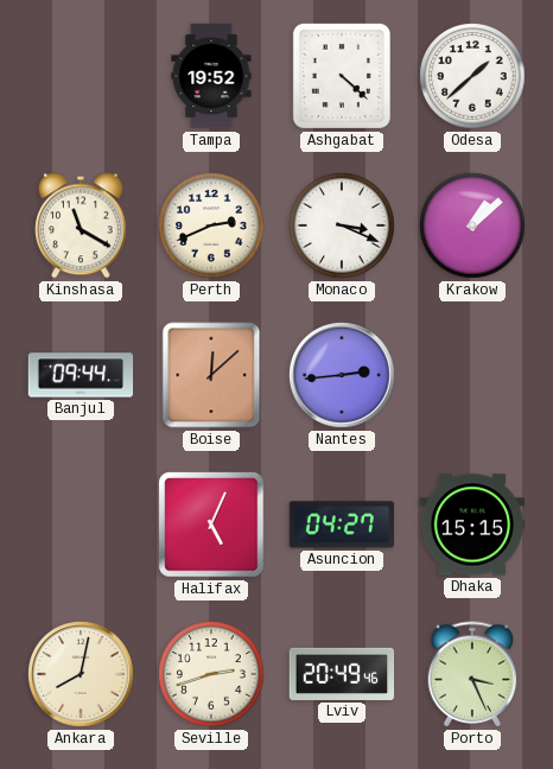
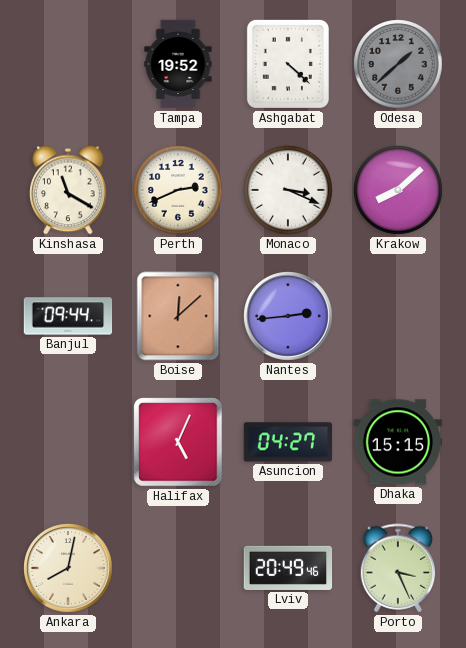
Odesa dial: white -> grey (398, 64)
Krakow: 1:08 -> 8:08 (398, 190)
Seville: 2:42 -> none (211, 674)
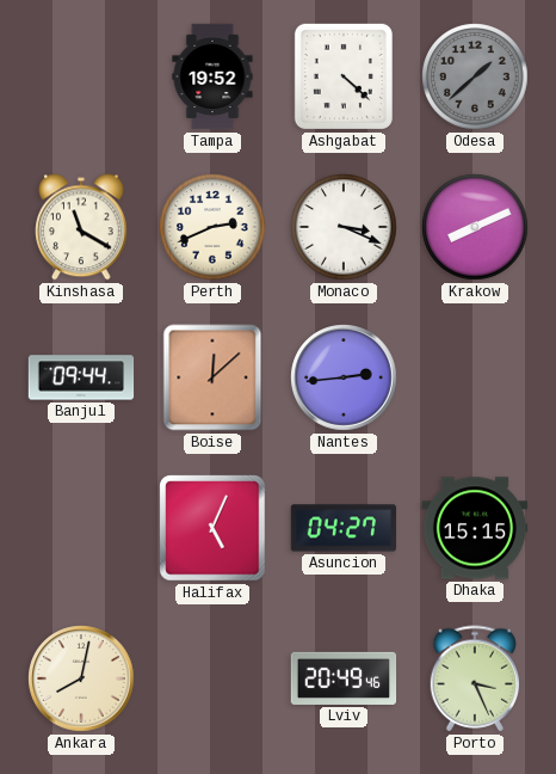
Krakow: 8:08 -> 8:11 (475, 227)
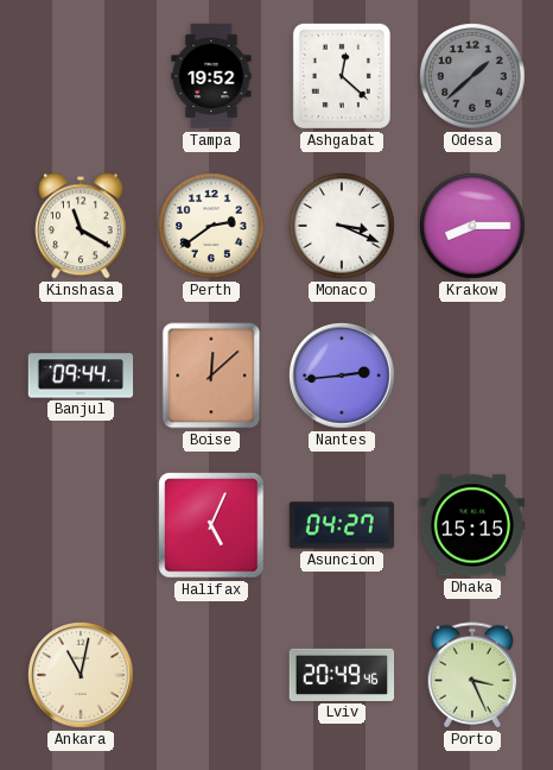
Ashgabat: 4:22 -> 12:22 (342, 76)
Perth: 2:41 -> 2:39 (211, 226)
Krakow: 8:11 -> 8:15 (472, 226)
Ankara: 8:02 -> 11:02 (81, 675)
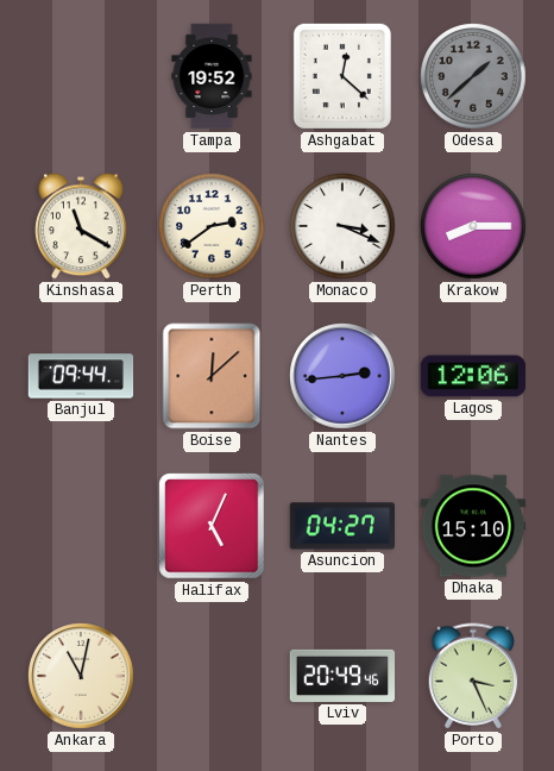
Lagos: none -> 12:06 (473, 376)
Dhaka: 15:15 -> 15:10 (473, 526)
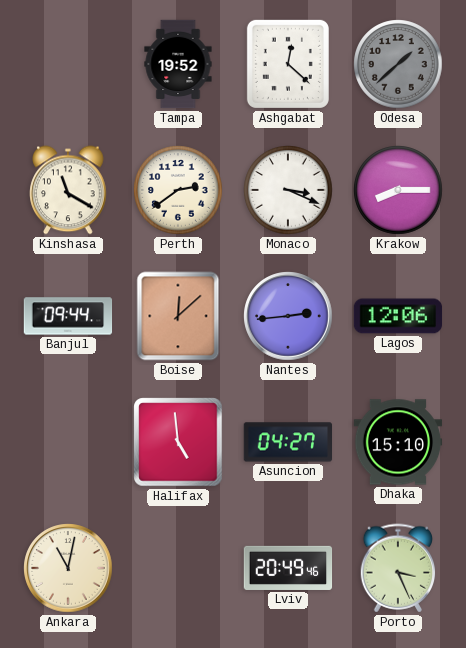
Halifax: 5:04 -> 4:59 (178, 442)
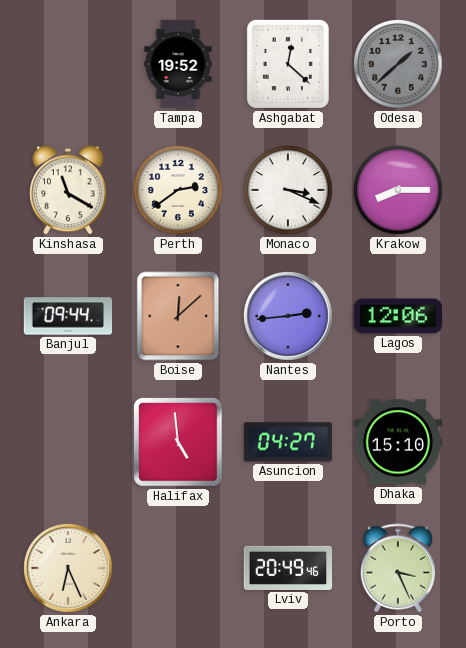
Ankara: 11:02 -> 6:26 (68, 568)
